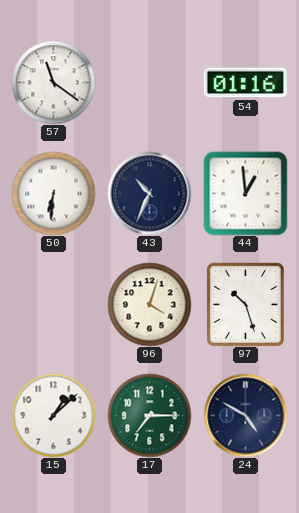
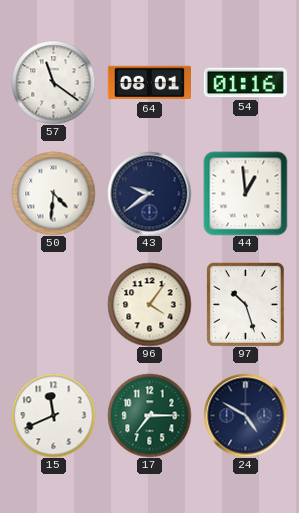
64: none -> 08:01 (149, 83)
50: 6:31 -> 4:31 (53, 193)
43: 10:34 -> 9:39 (149, 193)
96: 4:03 -> 4:06 (149, 304)
15: 1:08 -> 11:41 (53, 415)
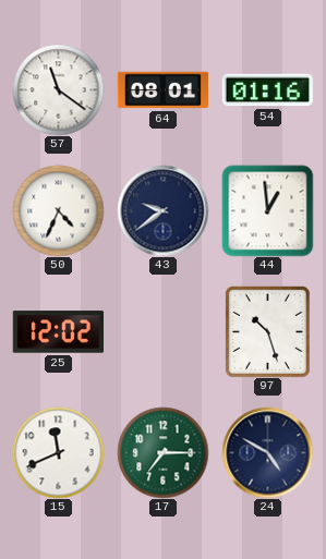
50: 4:31 -> 4:34 (58, 210)
25: none -> 12:02 (58, 332)
96: 4:06 -> none (149, 304)
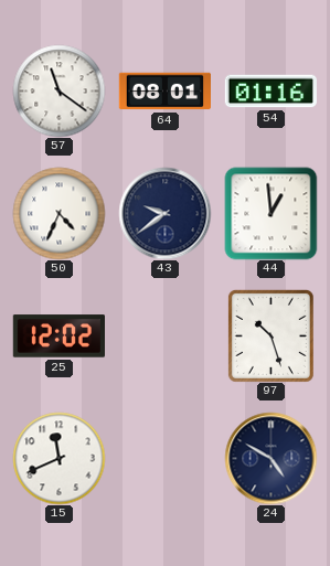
17: 7:15 -> none (162, 452)
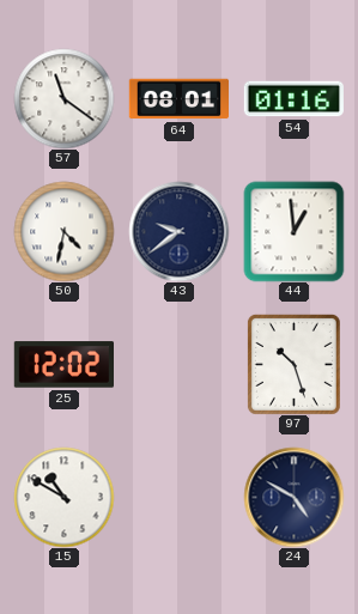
50: 4:34 -> 4:32 (63, 231)
15: 11:41 -> 10:50 (63, 497)
